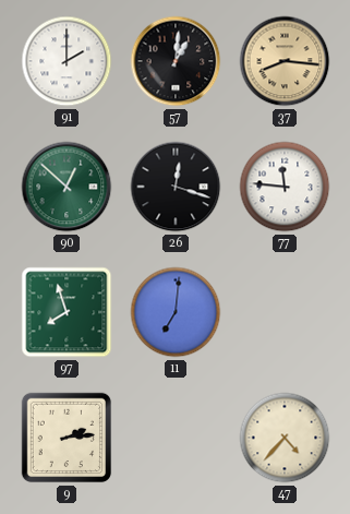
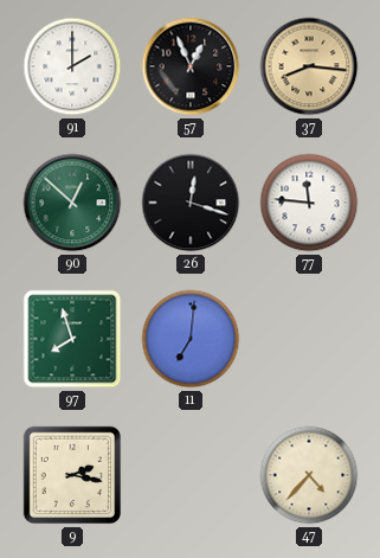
57: 1:01 -> 12:56 (191, 66)
9: 2:14 -> 2:17 (72, 475)
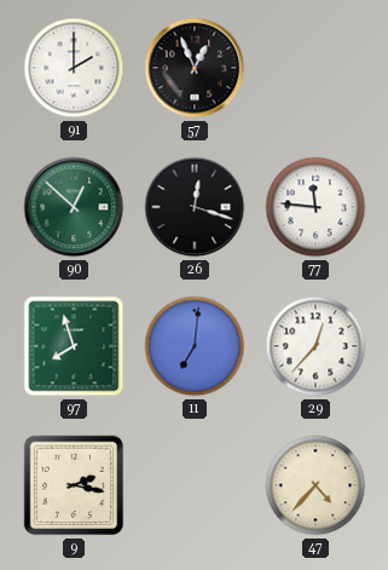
37: 8:16 -> none (309, 66)
29: none -> 12:37 (315, 346)
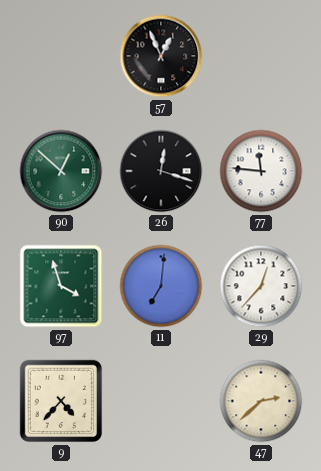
91: 2:00 -> none (74, 68)
97: 7:57 -> 3:57 (61, 286)
9: 2:17 -> 4:37 (61, 401)
47: 4:37 -> 2:38 (261, 401)
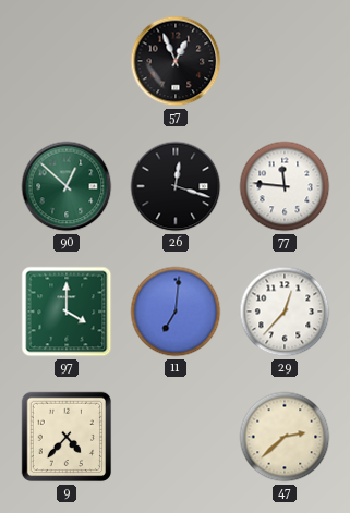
97: 3:57 -> 4:00 (67, 312)
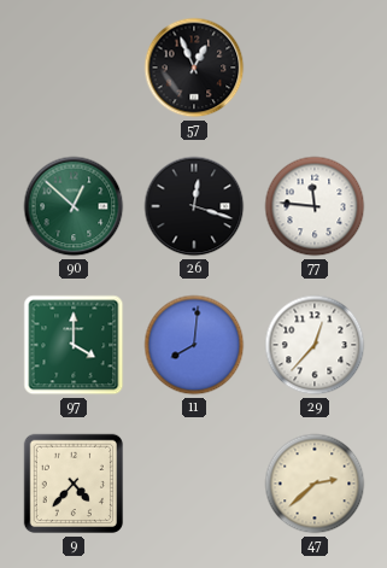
11: 7:01 -> 8:01 (194, 345)
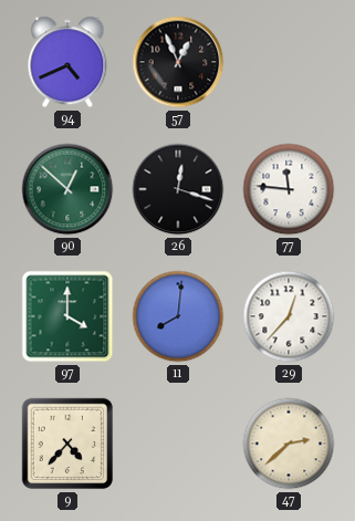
94: none -> 4:41 (67, 62)
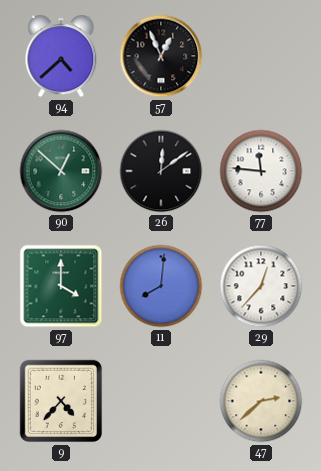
94: 4:41 -> 4:38 (61, 56)
26: 12:18 -> 12:09 (161, 171)
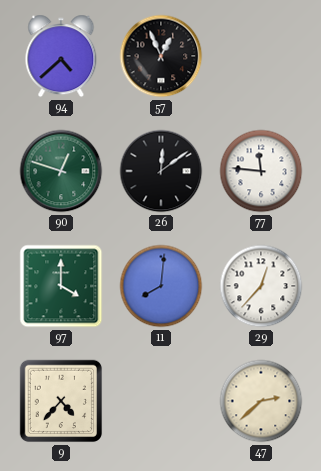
90: 12:52 -> 12:48 (61, 171)
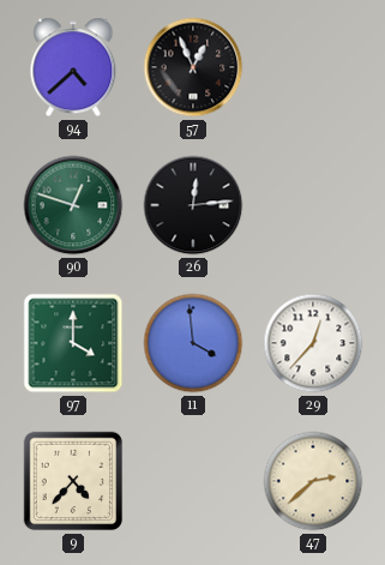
26: 12:09 -> 12:14 (193, 205)
77: 11:46 -> none (261, 171)
11: 8:01 -> 3:59 (193, 343)
